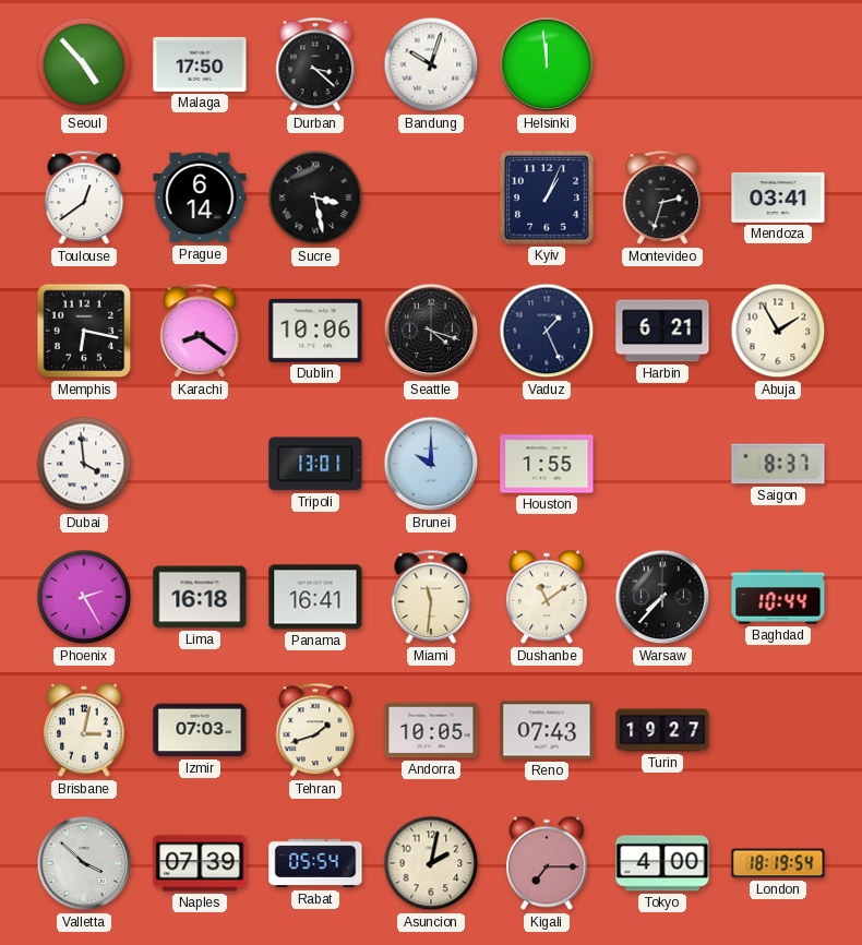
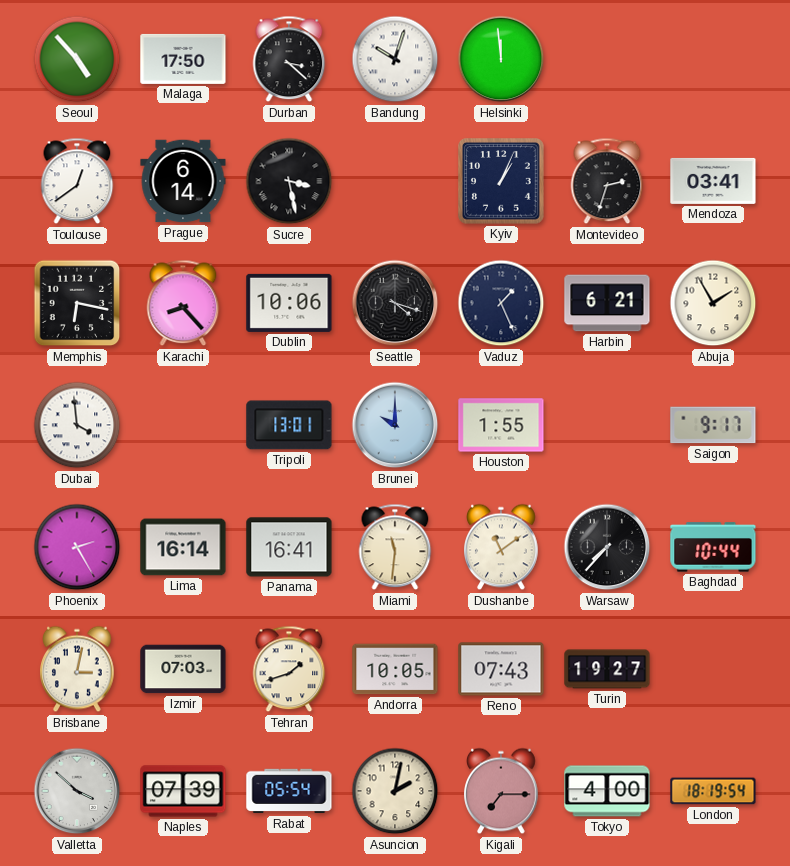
Karachi: 8:21 -> 8:23 (183, 303)
Saigon: 8:37 -> 9:17 (713, 425)
Lima: 16:18 -> 16:14 (183, 547)
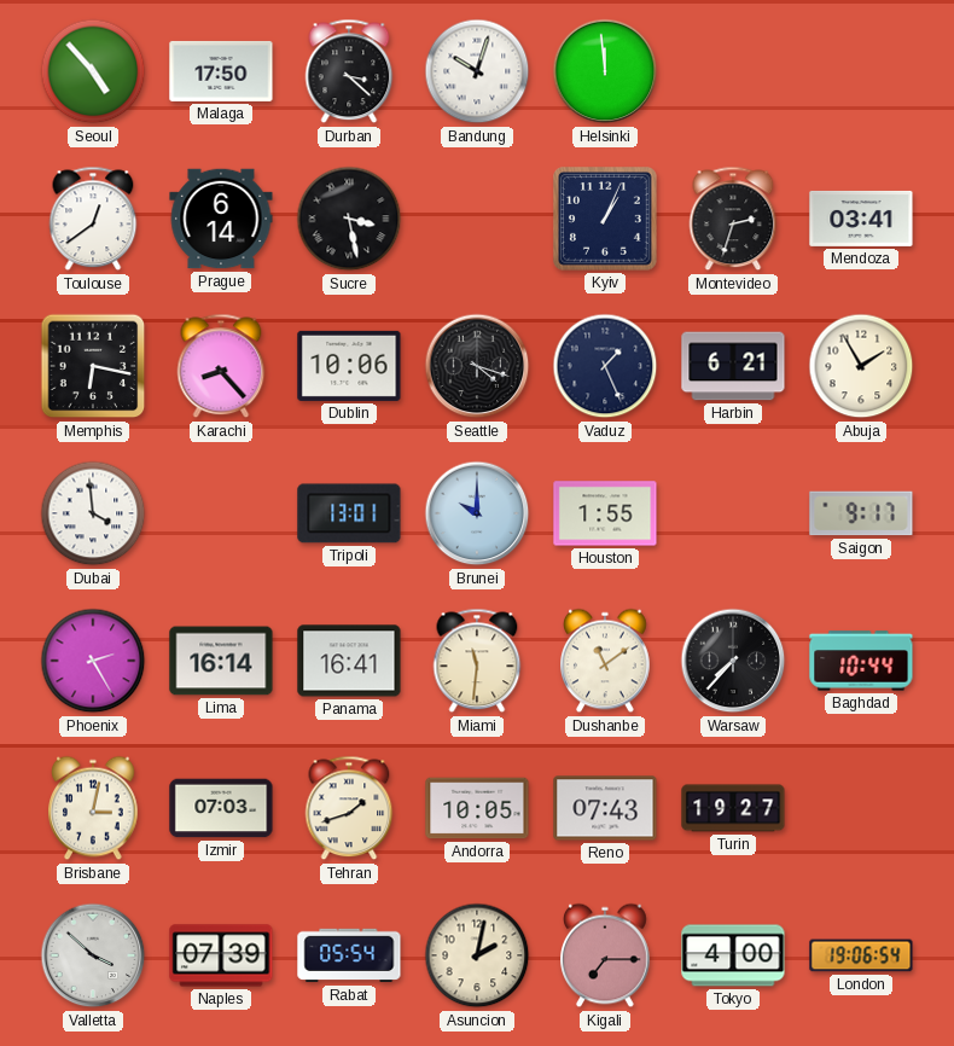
London: 18:19 -> 19:06 (861, 955)
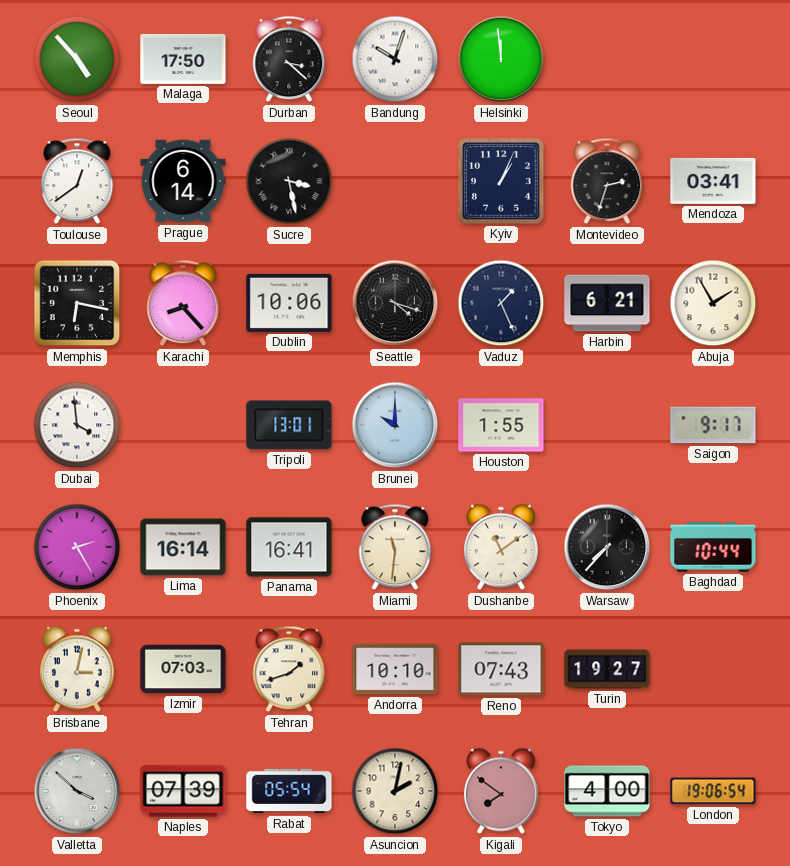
Andorra: 10:05 -> 10:10 (395, 669)
Kigali: 7:15 -> 7:51 (502, 791)
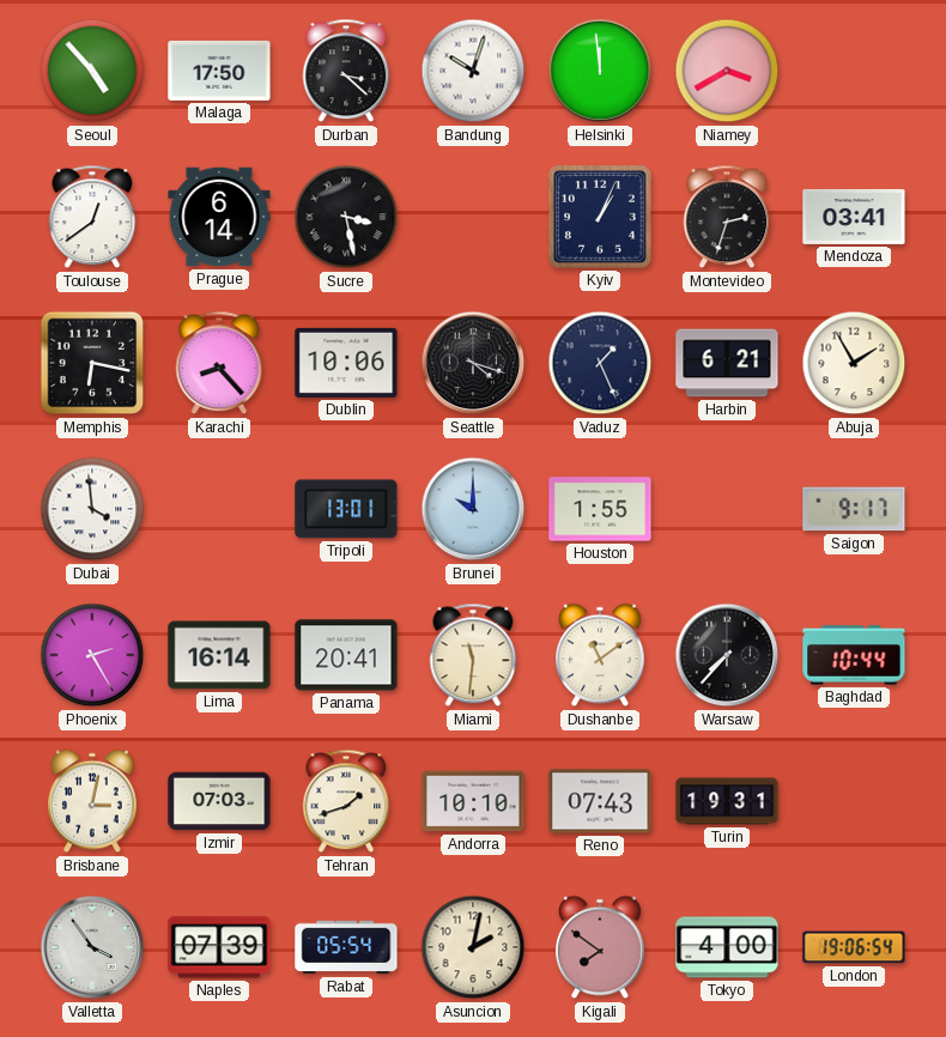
Niamey: none -> 3:40 (727, 71)
Panama: 16:41 -> 20:41 (346, 655)
Turin: 19:27 -> 19:31 (727, 801)
Valletta: 3:52 -> 3:54 (92, 947)
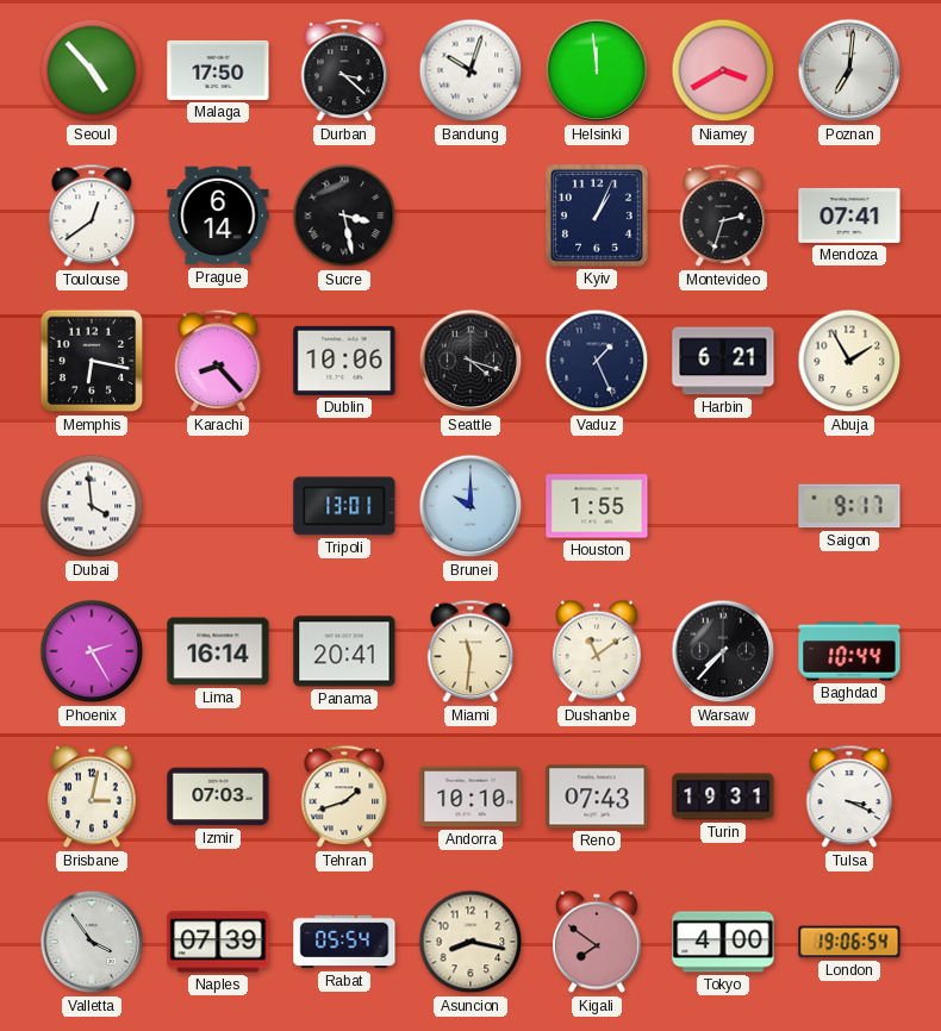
Poznan: none -> 7:01 (849, 70)
Mendoza: 03:41 -> 07:41 (849, 215)
Tulsa: none -> 3:19 (849, 796)
Asuncion: 2:02 -> 8:17 (470, 942)
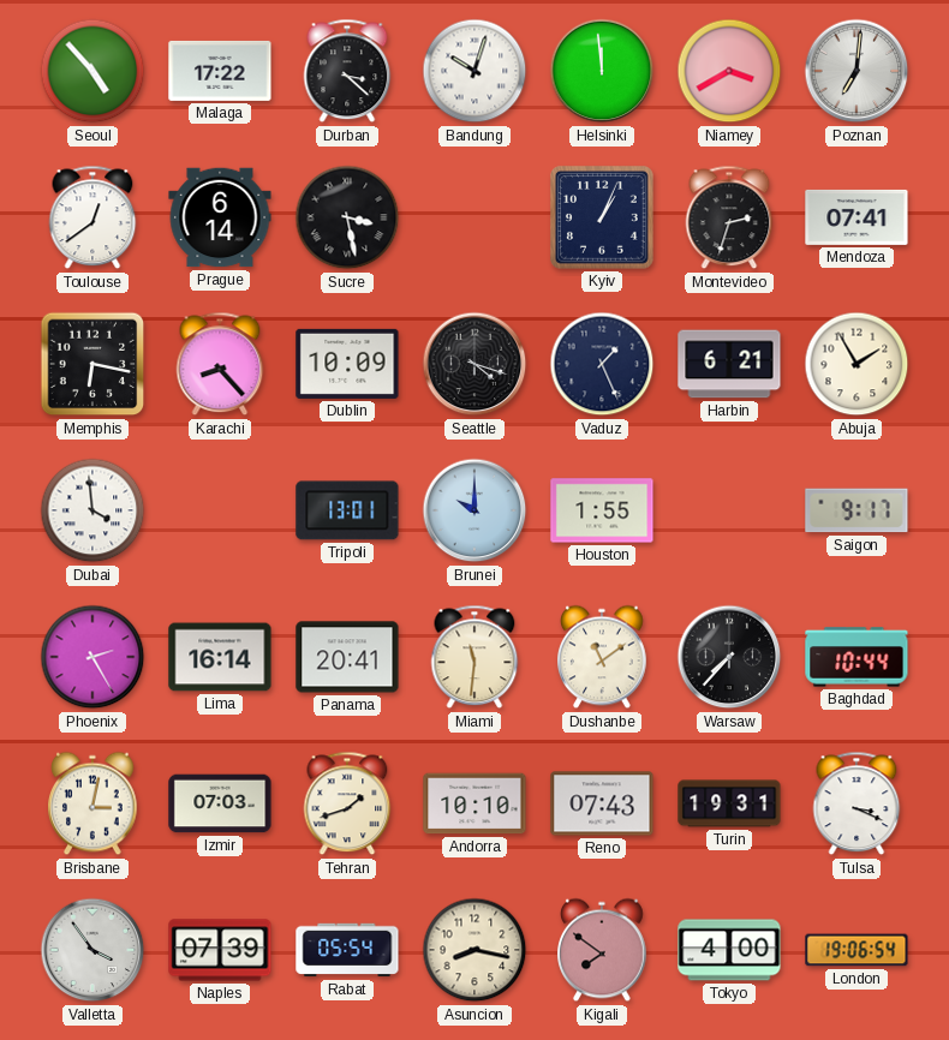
Malaga: 17:50 -> 17:22 (220, 71)
Dublin: 10:06 -> 10:09 (347, 364)
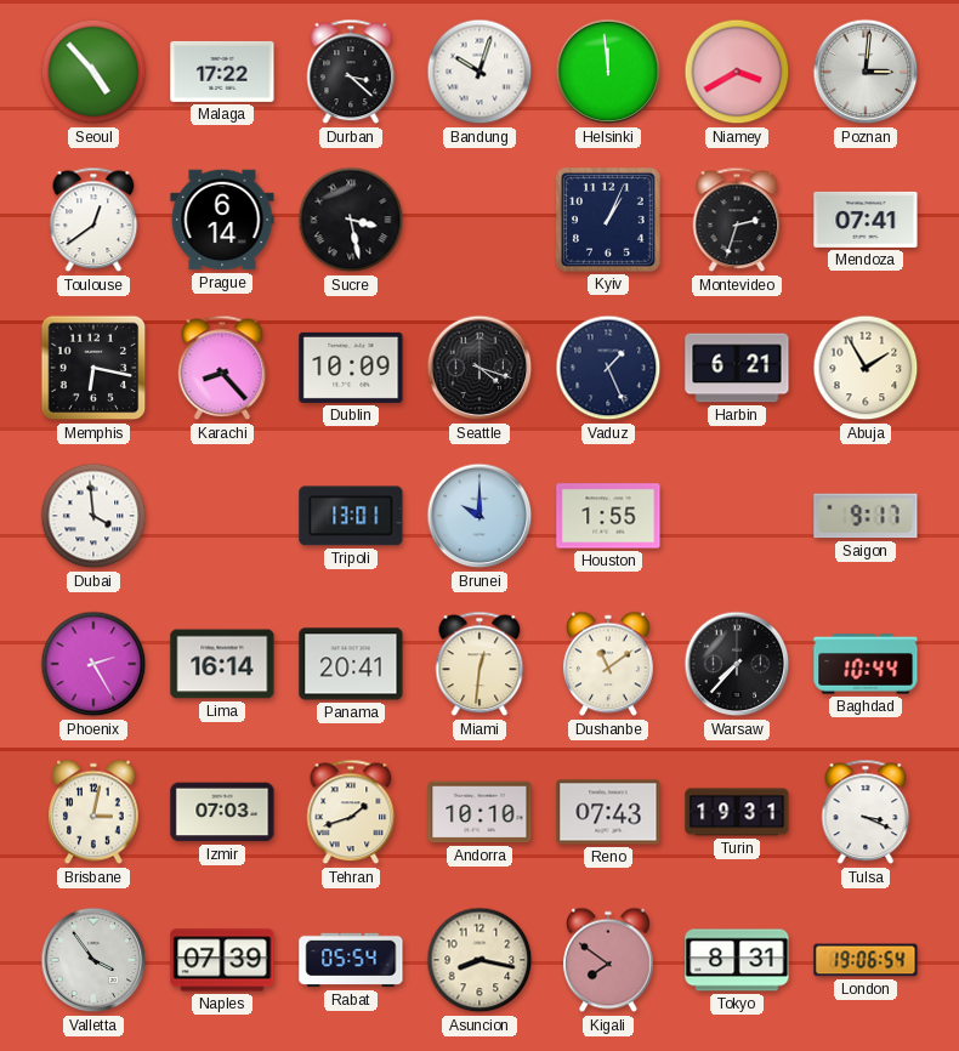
Poznan: 7:01 -> 3:01 (866, 72)
Miami: 11:31 -> 12:31 (479, 664)
Tokyo: 4:00 -> 8:31 (737, 960)
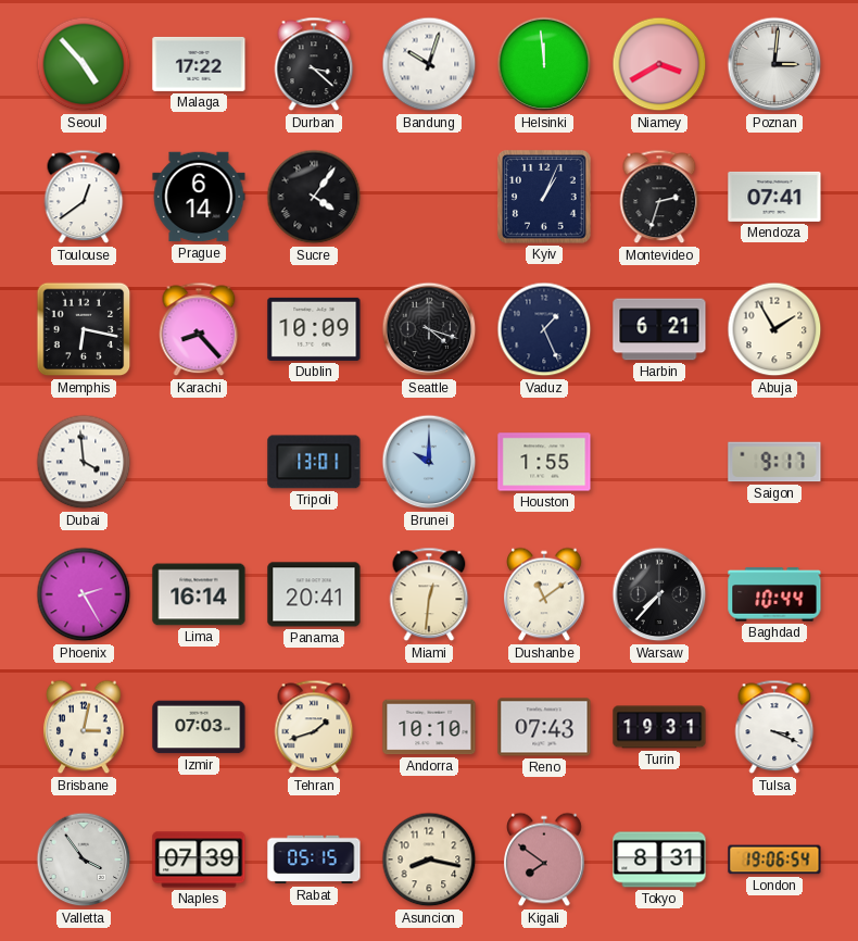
Sucre: 3:28 -> 4:06 (314, 197)
Rabat: 05:54 -> 05:15 (314, 860)
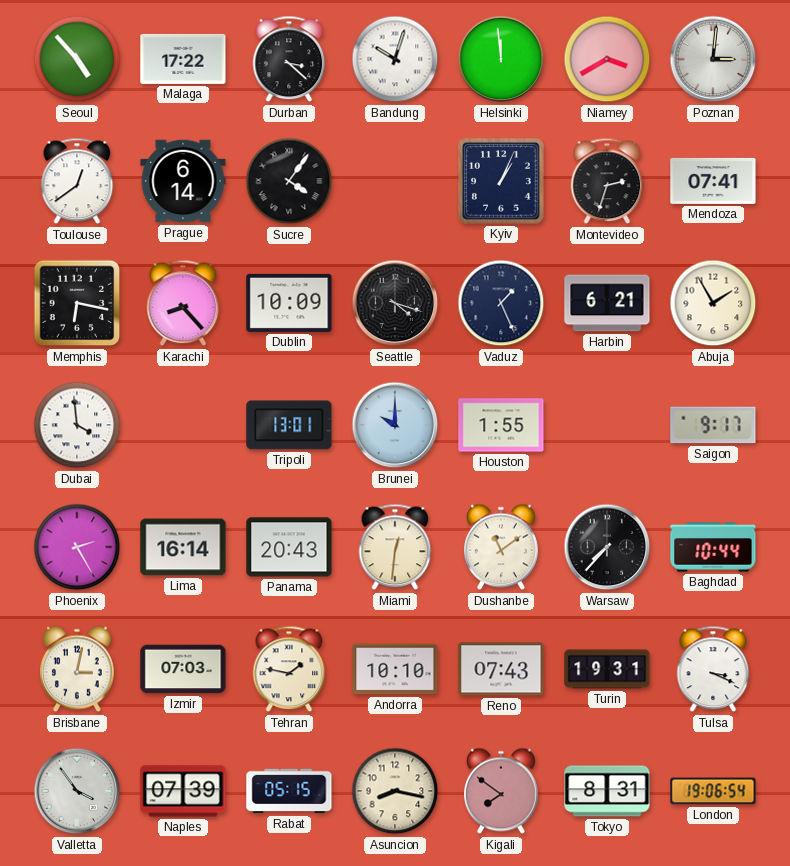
Panama: 20:41 -> 20:43 (289, 547)
Tehran: 1:42 -> 1:47 (289, 669)
